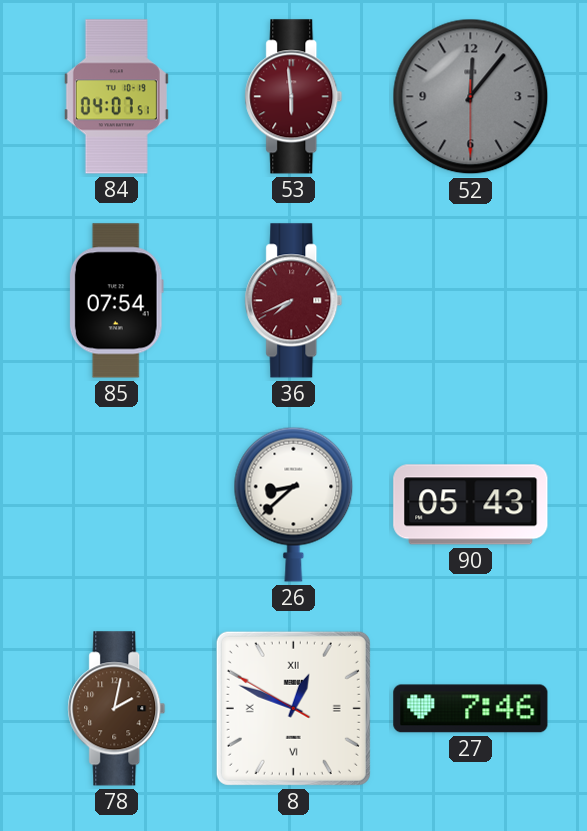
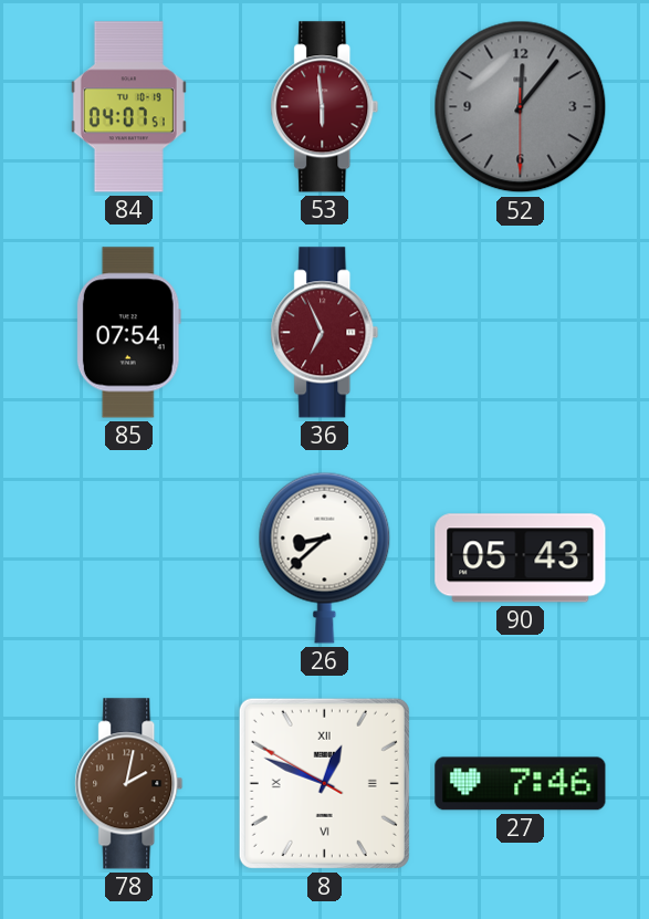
36: 7:41 -> 6:56 (325, 333)
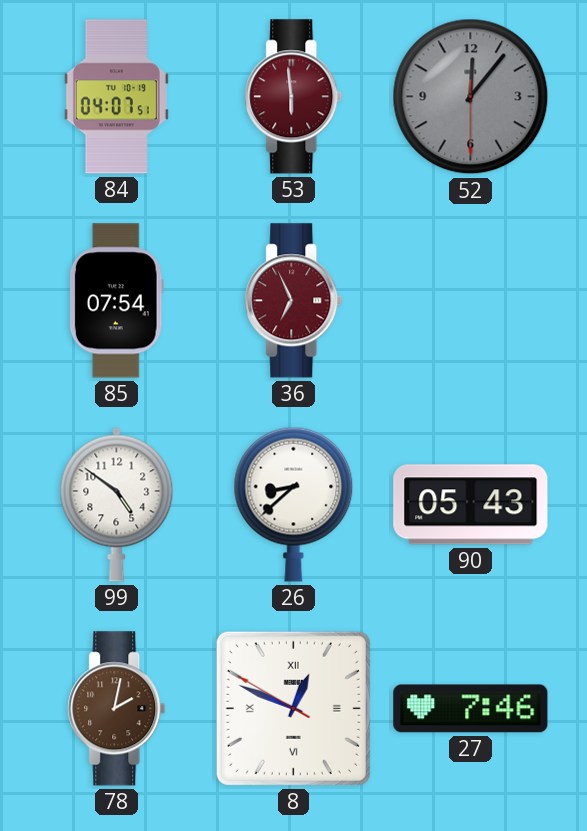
99: none -> 4:51 (117, 504)
